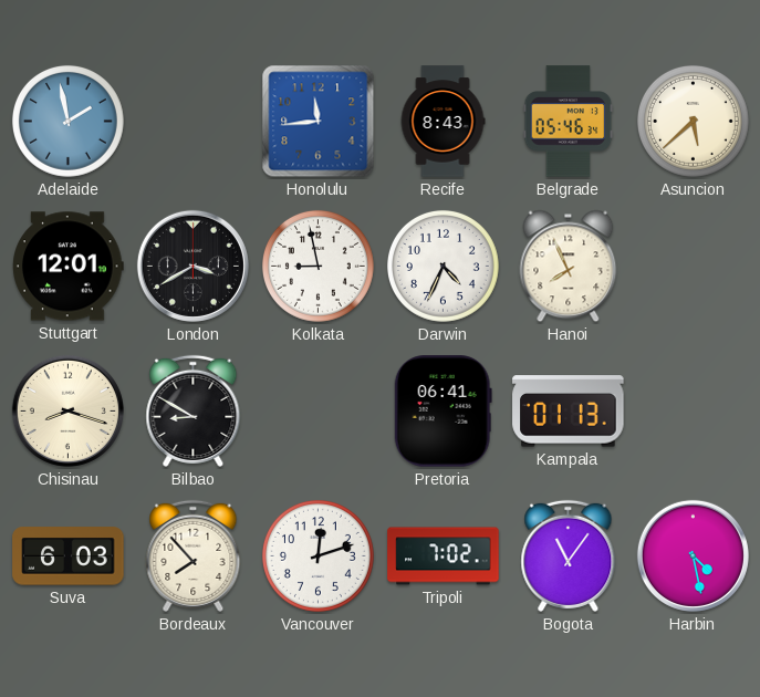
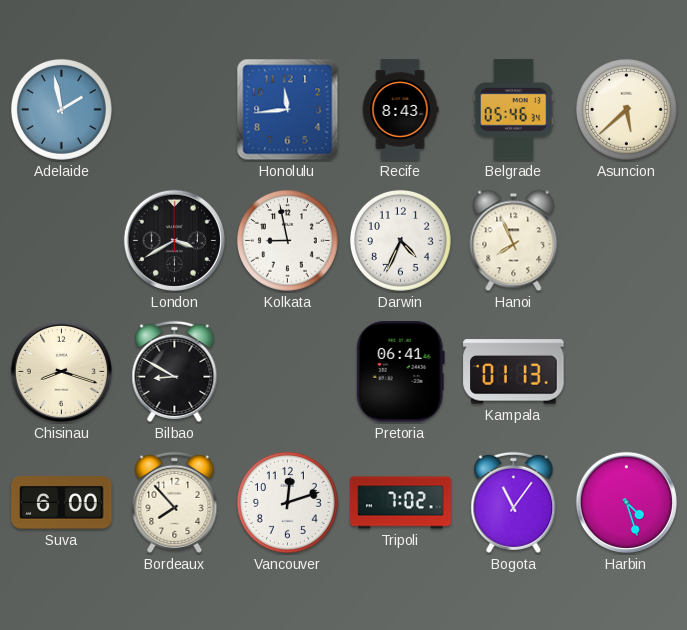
Stuttgart: 12:01 -> none (69, 267)
Suva: 6:03 -> 6:00 (62, 503)
Harbin: 4:28 -> 4:27 (626, 502)
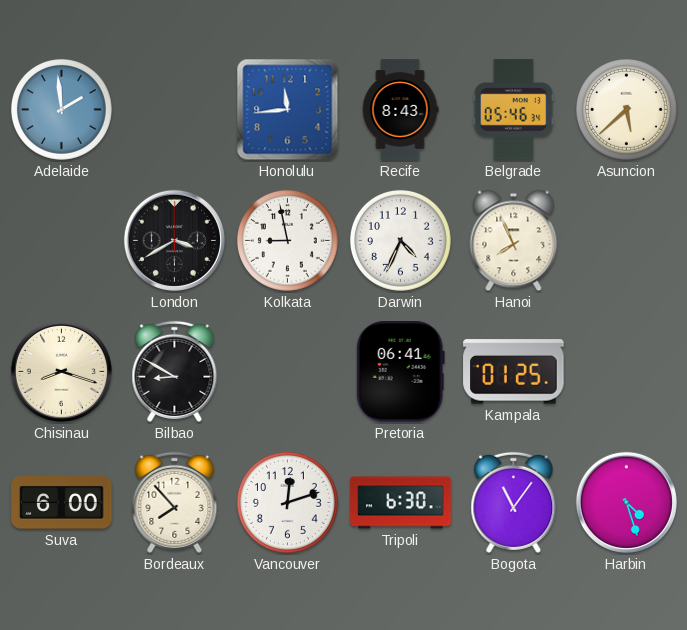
Adelaide: 1:58 -> 1:59 (61, 109)
Kampala: 01:13 -> 01:25 (514, 372)
Tripoli: 7:02 -> 6:30 (401, 503)
